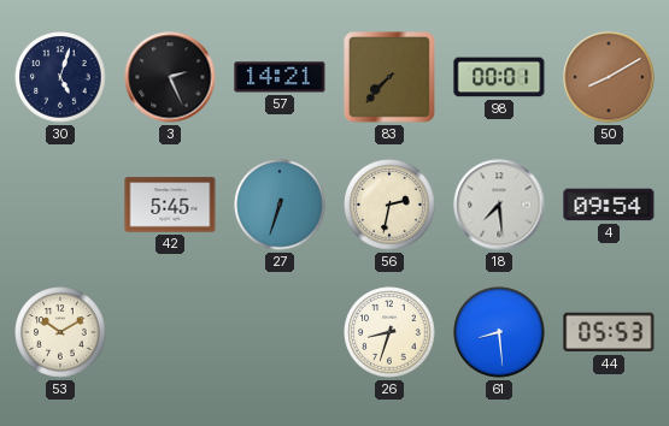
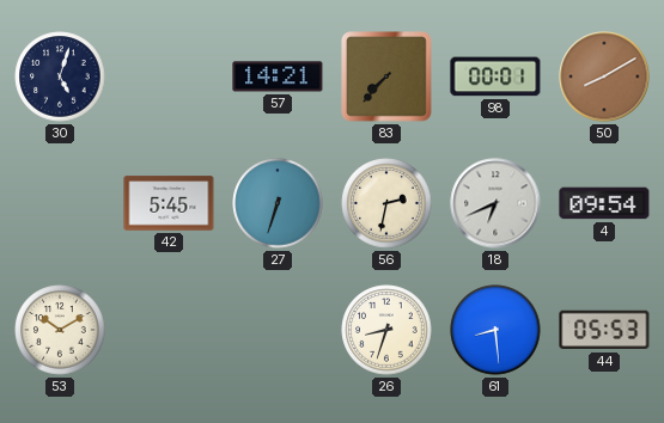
3: 2:26 -> none (170, 77)
18: 7:29 -> 6:41 (495, 203)
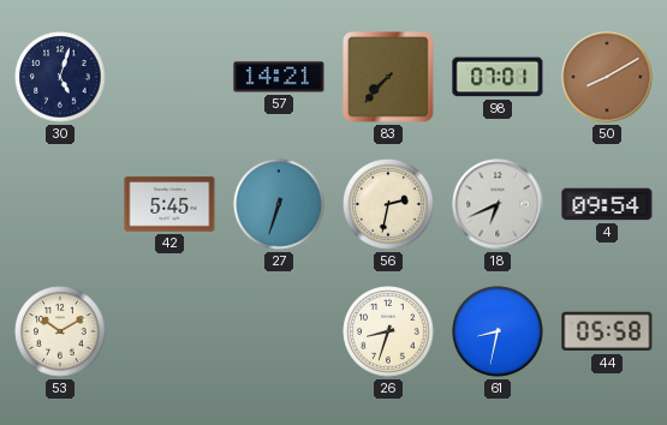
98: 00:01 -> 07:01 (498, 77)
61: 8:29 -> 8:32 (498, 331)
44: 05:53 -> 05:58 (607, 331)
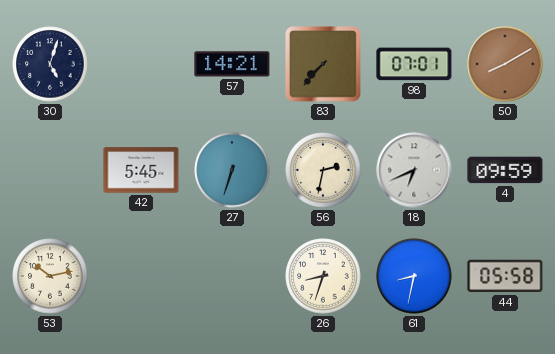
4: 09:54 -> 09:59 (505, 170)
53: 10:10 -> 10:13 (50, 276)
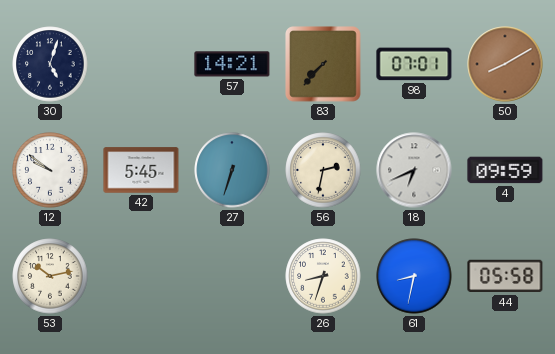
12: none -> 9:51 (50, 170)
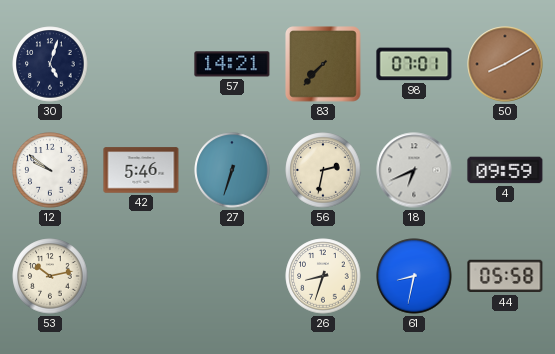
42: 5:45 -> 5:46 (141, 170)
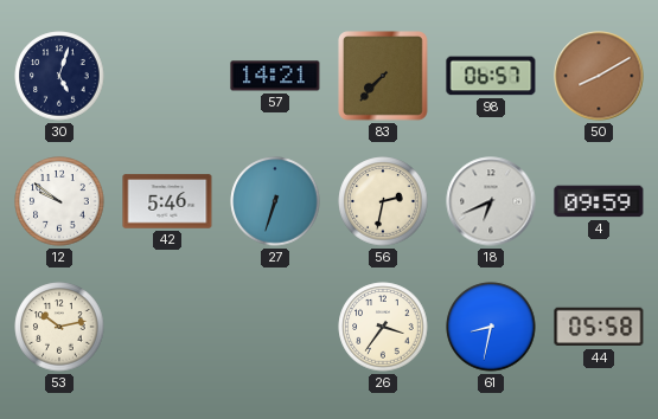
98: 07:01 -> 06:57 (491, 76)
26: 8:33 -> 3:36 (383, 327)
